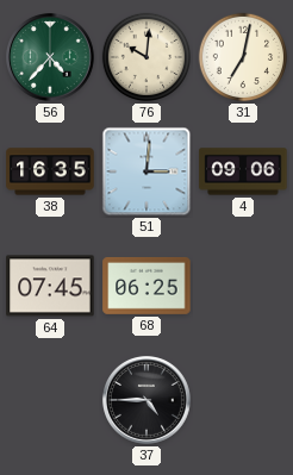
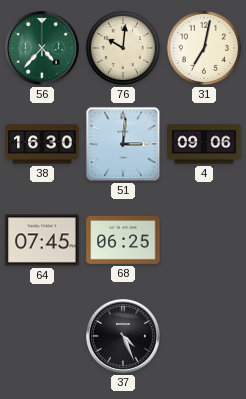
38: 16:35 -> 16:30 (42, 144)
37: 4:45 -> 4:26 (124, 337)
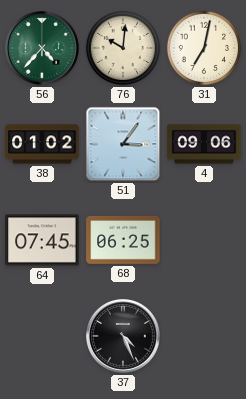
38: 16:30 -> 01:02 (42, 144)
51: 3:01 -> 3:06 (123, 144)
